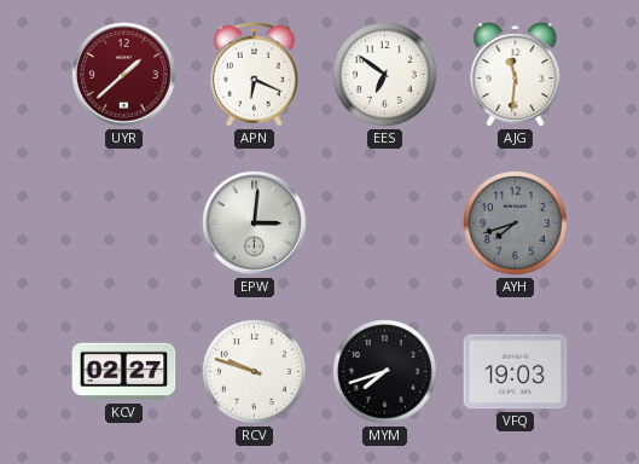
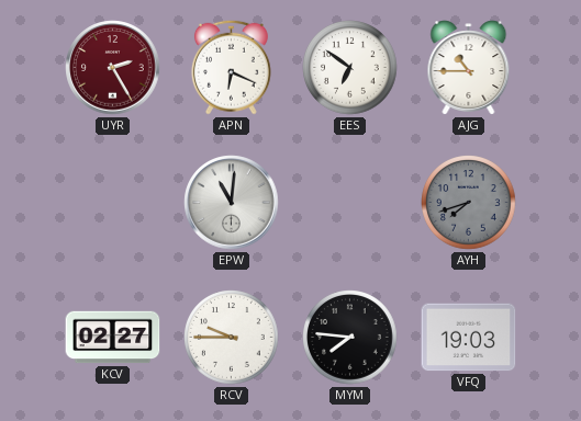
UYR: 1:38 -> 2:25 (113, 68)
AJG: 11:31 -> 10:45 (469, 68)
EPW: 3:01 -> 11:01 (232, 203)
RCV: 9:48 -> 9:45 (232, 338)
MYM: 7:42 -> 7:46 (350, 338)
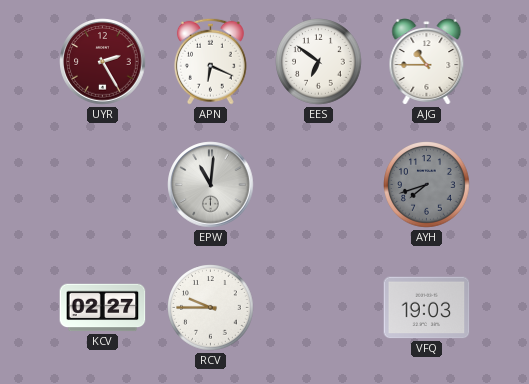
MYM: 7:46 -> none (350, 338)
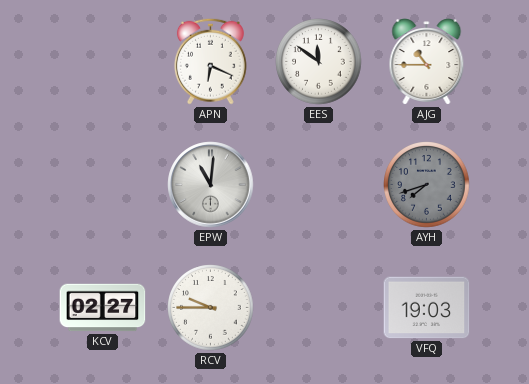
UYR: 2:25 -> none (103, 62)
EES: 6:51 -> 11:51 (319, 62)
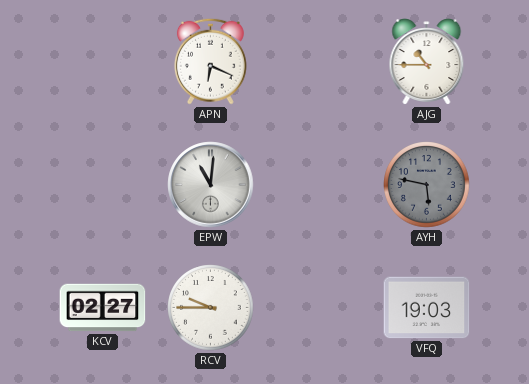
EES: 11:51 -> none (319, 62)
AYH: 7:42 -> 5:47 (427, 185)
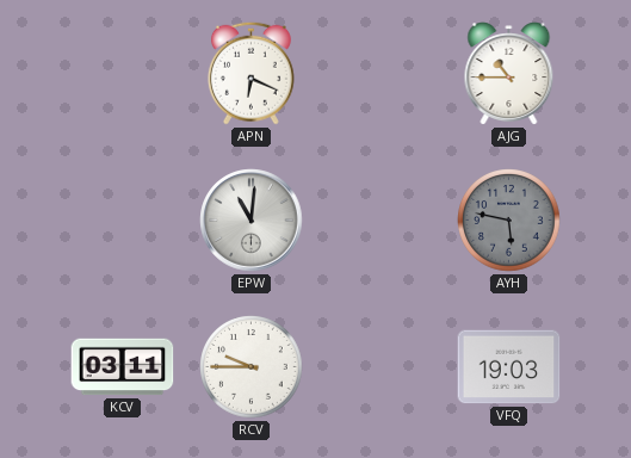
KCV: 02:27 -> 03:11 (123, 367)
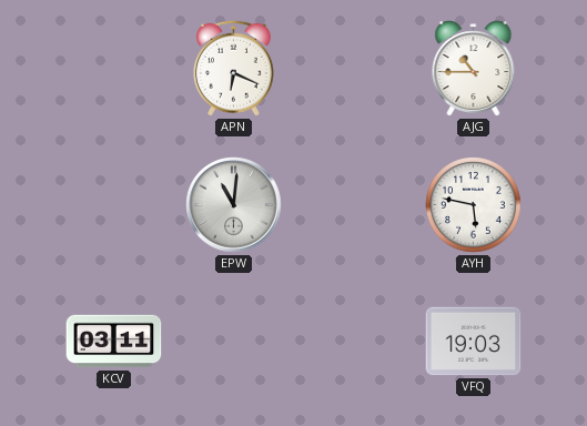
AYH dial: grey -> white (474, 205)
RCV: 9:45 -> none (252, 367)
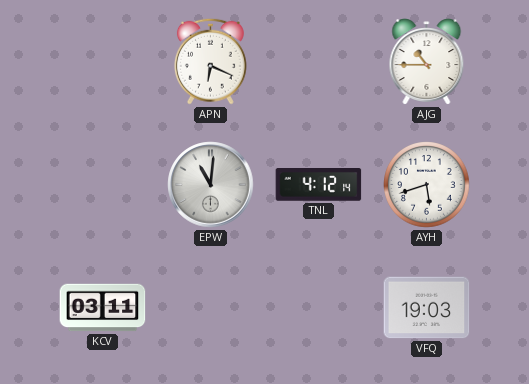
TNL: none -> 4:12 (319, 185)
AYH: 5:47 -> 5:42 (427, 185)
